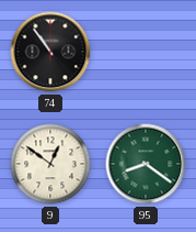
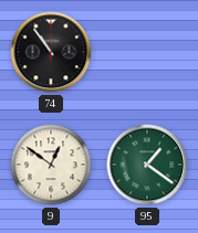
95: 8:21 -> 1:21 (147, 165)
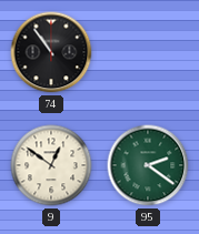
95: 1:21 -> 2:21 (148, 165)
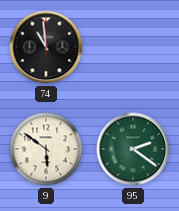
74: 10:54 -> 10:59 (46, 47)
9: 12:51 -> 5:51 (46, 149)
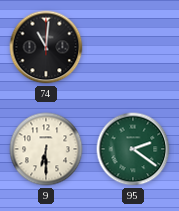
74: 10:59 -> 11:01 (46, 47)
9: 5:51 -> 6:30 (46, 149)
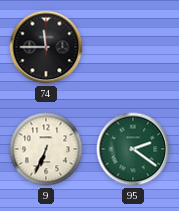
74: 11:01 -> 11:45 (46, 47)
9: 6:30 -> 6:34 (46, 149)
